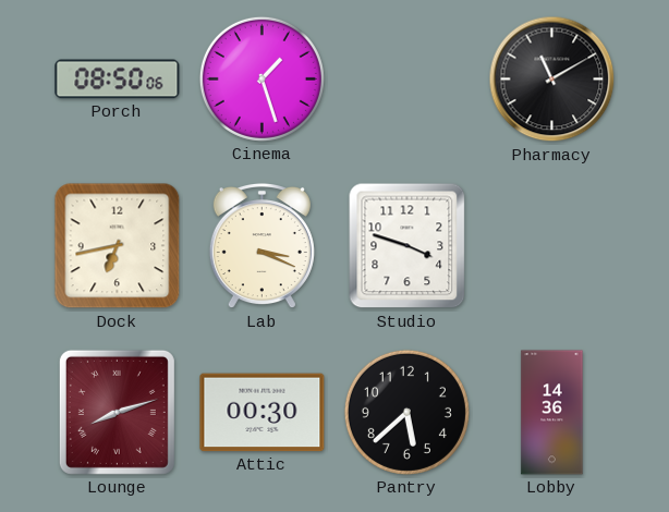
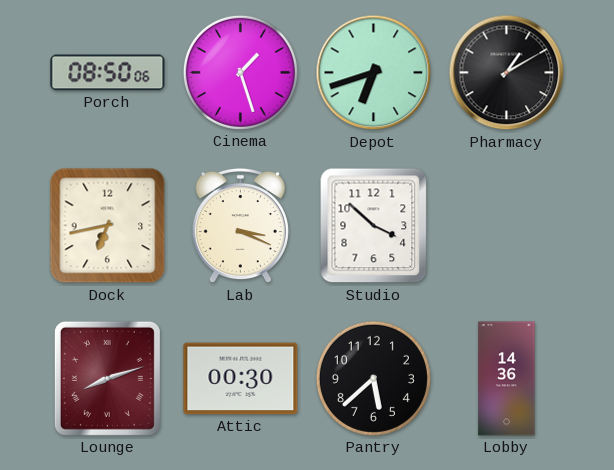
Depot: none -> 6:42 (374, 73)
Pharmacy: 11:10 -> 1:10 (507, 73)
Studio: 3:48 -> 3:52 (374, 226)
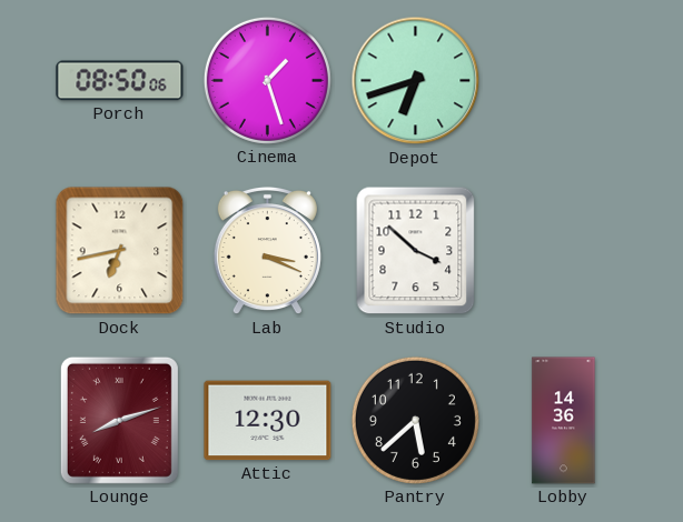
Pharmacy: 1:10 -> none (507, 73)
Attic: 00:30 -> 12:30 (268, 421)
